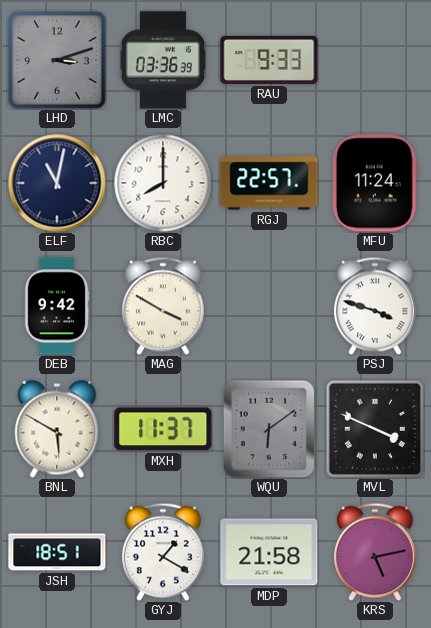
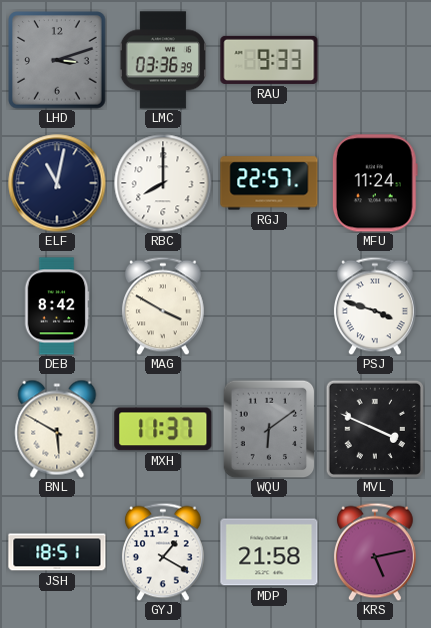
DEB: 9:42 -> 8:42 (57, 306)
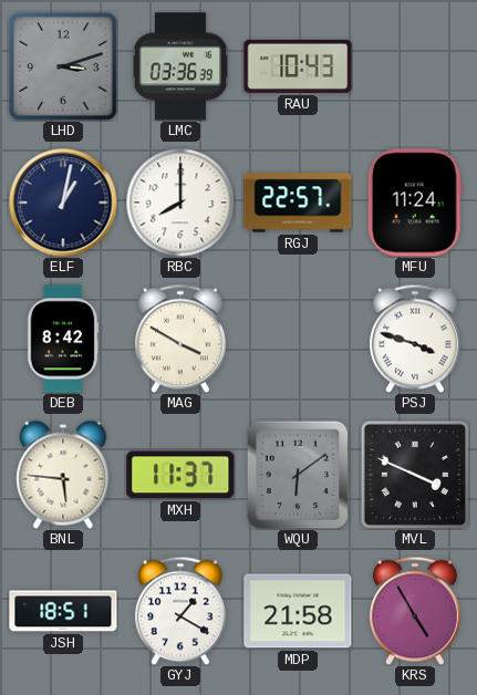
RAU: 9:33 -> 10:43 (298, 66)
ELF: 11:02 -> 1:02 (63, 203)
BNL: 5:50 -> 5:46 (63, 475)
KRS: 5:13 -> 4:55 (415, 611)
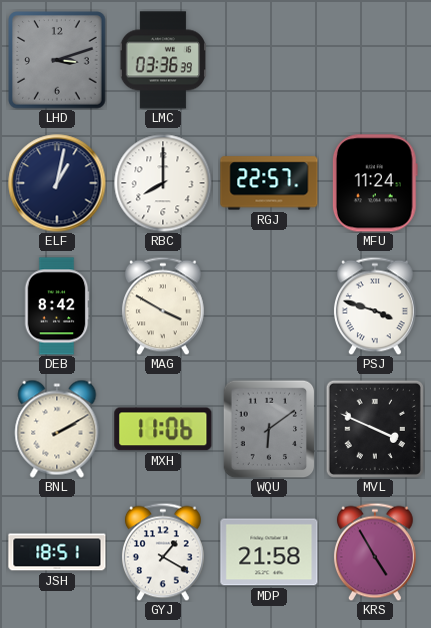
RAU: 10:43 -> none (298, 66)
BNL: 5:46 -> 2:10 (57, 429)
MXH: 11:37 -> 11:06 (163, 429)
